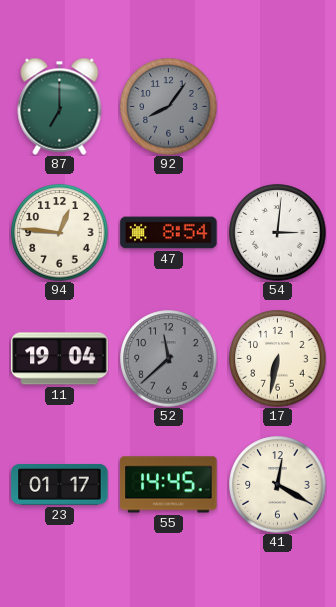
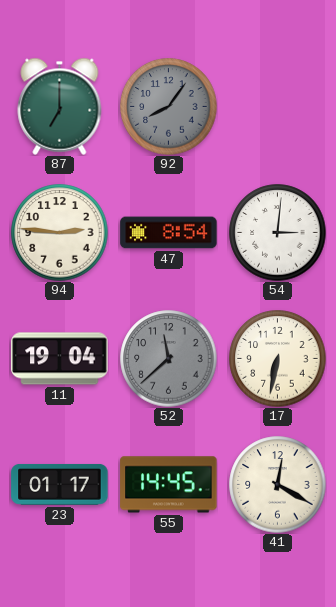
94: 12:46 -> 2:46 (60, 233)
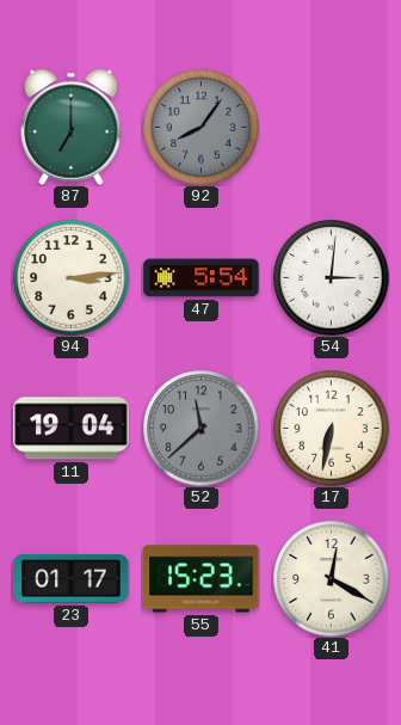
94: 2:46 -> 3:14 (72, 278)
47: 8:54 -> 5:54 (202, 278)
55: 14:45 -> 15:23 (202, 579)
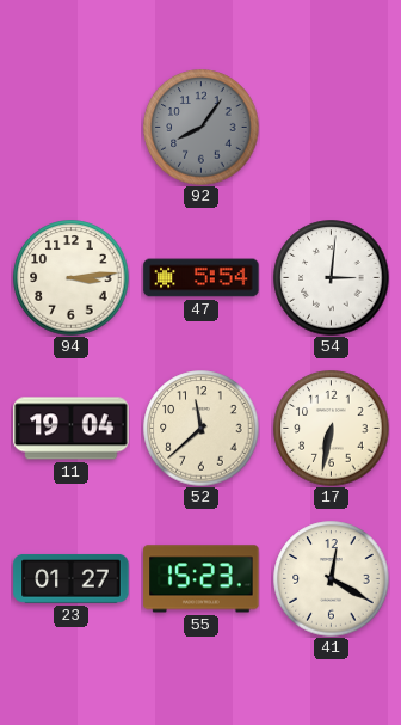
87: 7:00 -> none (72, 127)
52 dial: grey -> cream (202, 429)
23: 01:17 -> 01:27 (72, 579)
